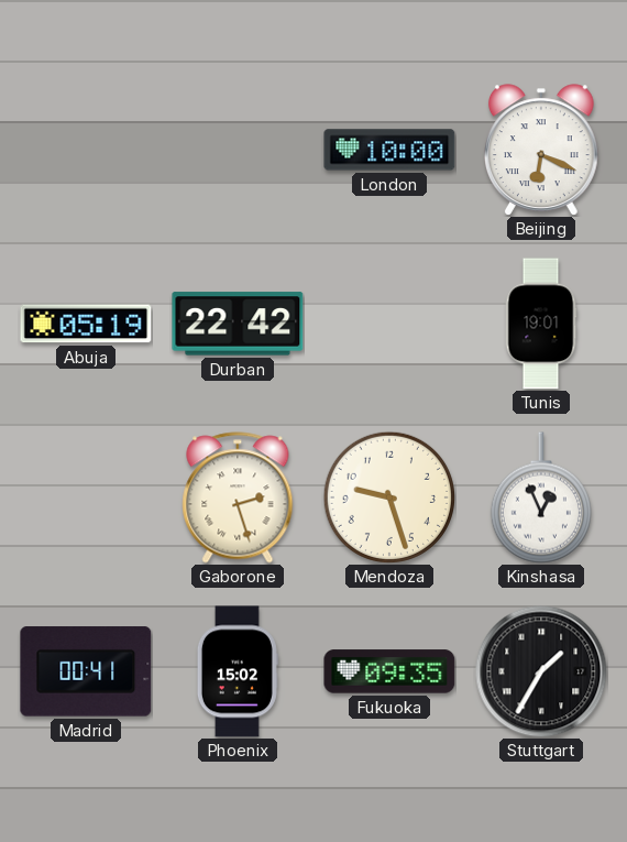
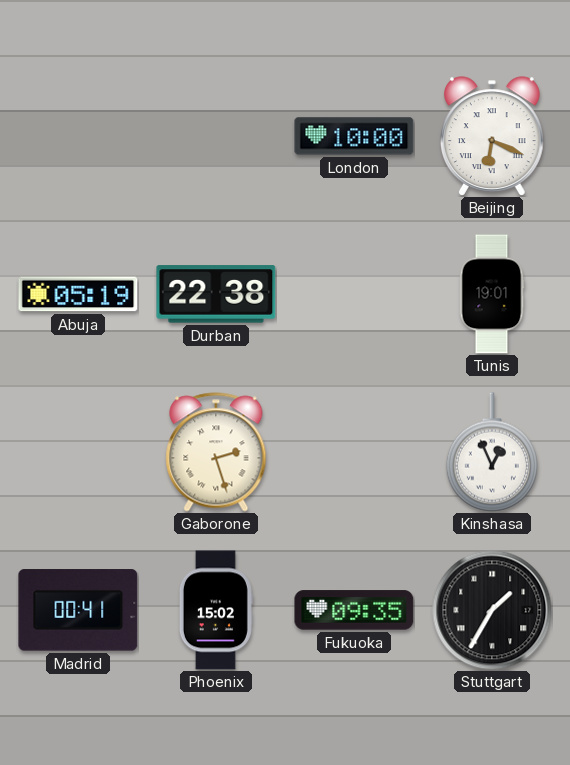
Durban: 22:42 -> 22:38 (216, 294)
Mendoza: 9:27 -> none (389, 497)
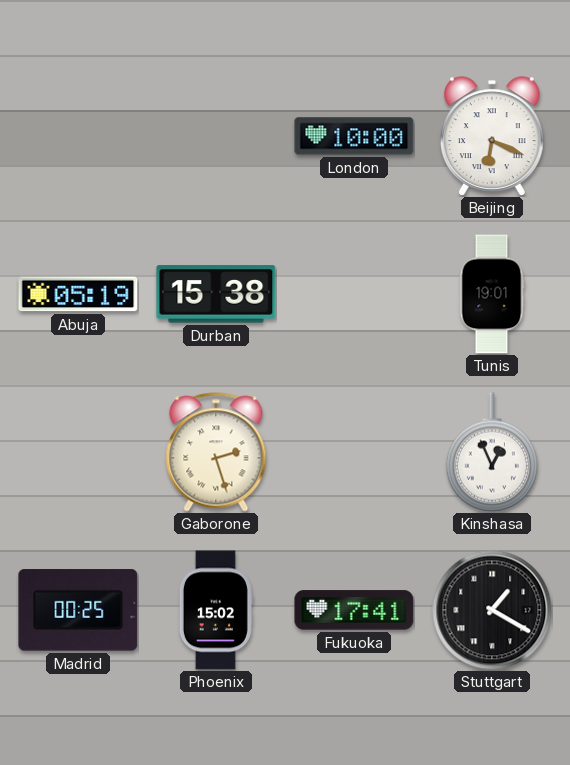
Durban: 22:38 -> 15:38 (216, 294)
Madrid: 00:41 -> 00:25 (78, 610)
Fukuoka: 09:35 -> 17:41 (354, 610)
Stuttgart: 1:35 -> 1:20 (492, 610)
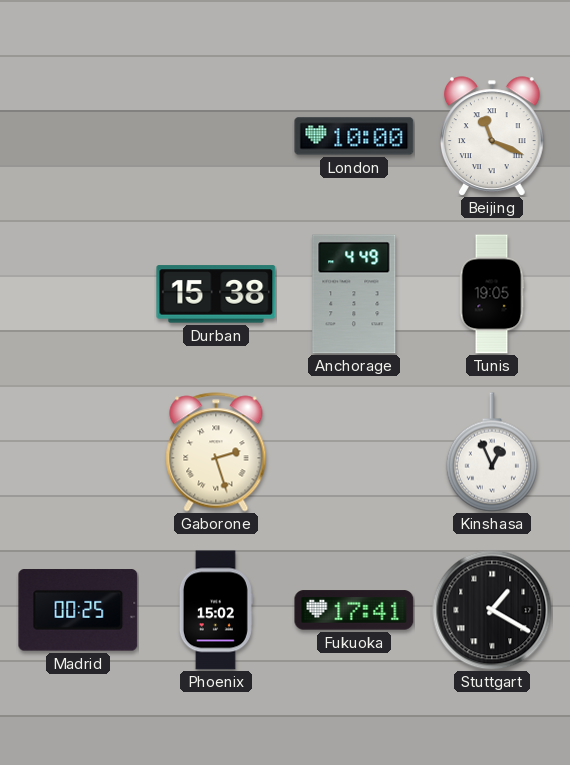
Beijing: 6:19 -> 11:19 (493, 136)
Abuja: 05:19 -> none (78, 294)
Anchorage: none -> 4:49 (354, 294)
Tunis: 19:01 -> 19:05 (492, 294)
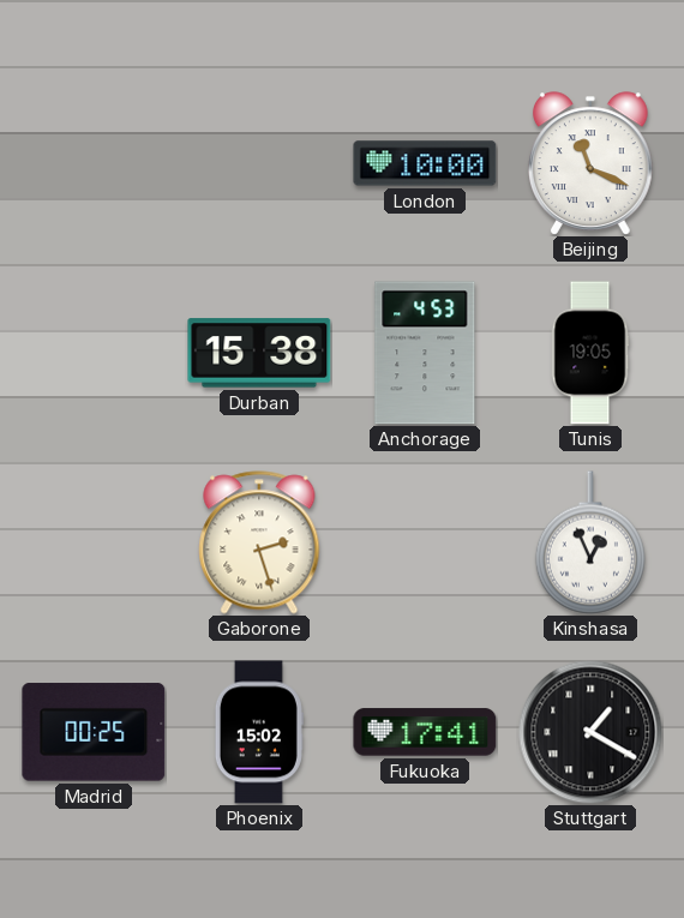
Anchorage: 4:49 -> 4:53 (425, 353)
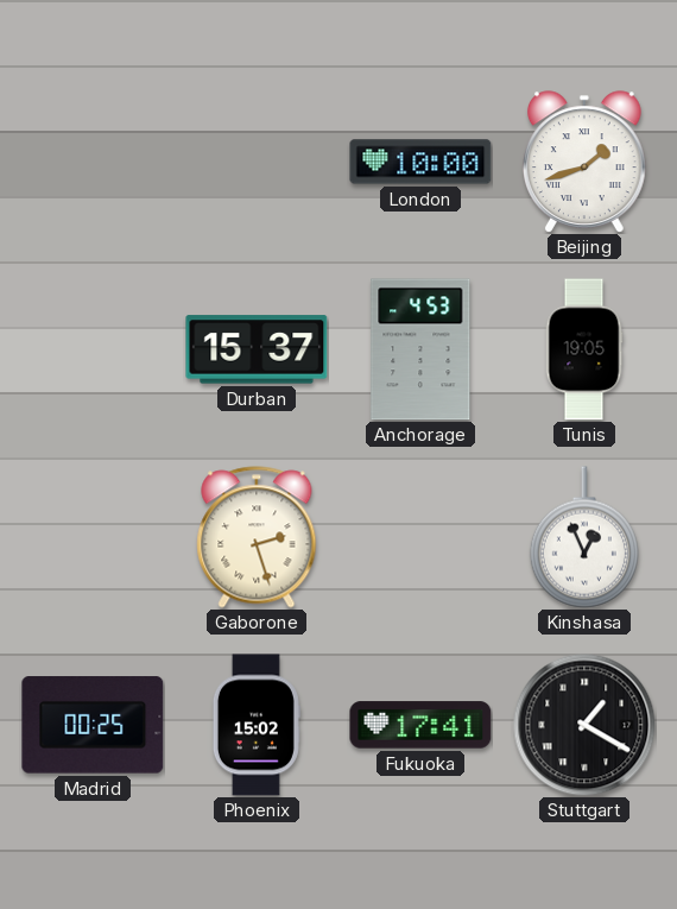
Beijing: 11:19 -> 1:42 (586, 162)
Durban: 15:38 -> 15:37 (257, 349)
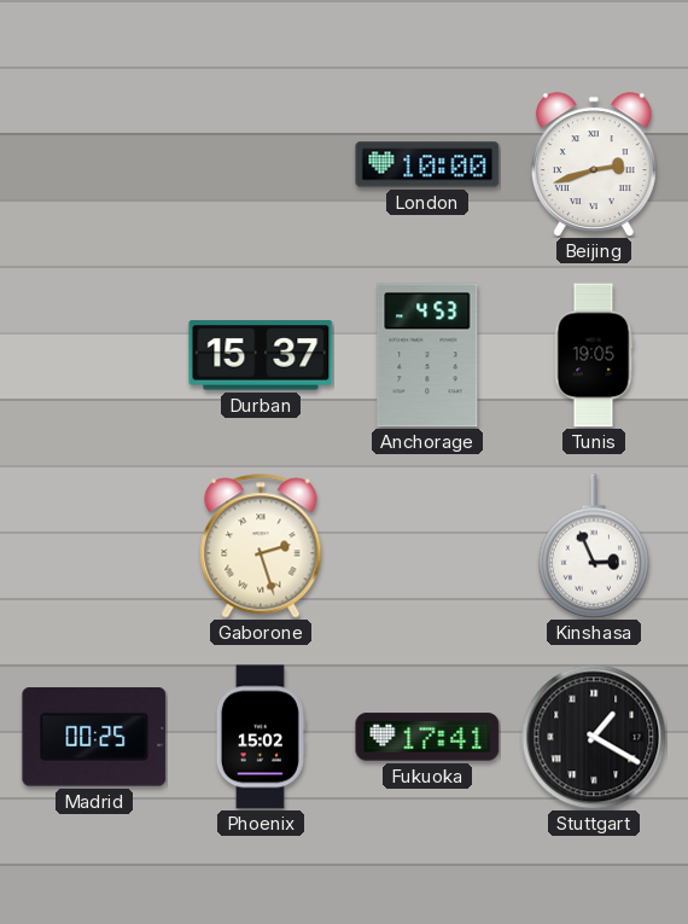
Beijing: 1:42 -> 2:42 (595, 164)
Kinshasa: 12:56 -> 2:56 (594, 546)
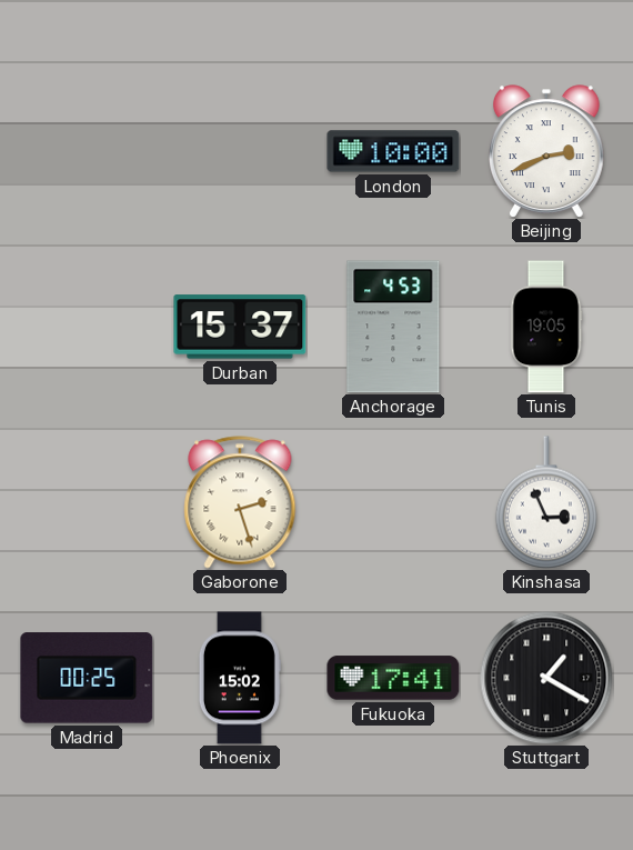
Beijing: 2:42 -> 2:41 (547, 151)
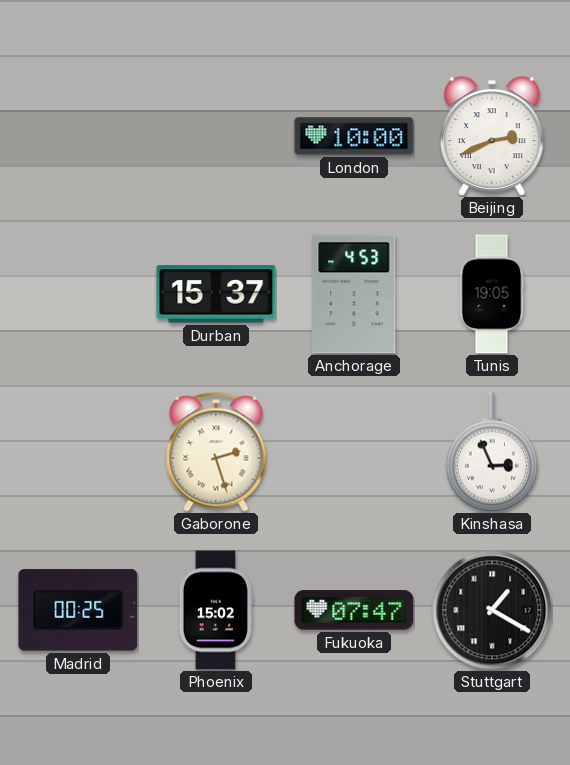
Fukuoka: 17:41 -> 07:47 (354, 610)
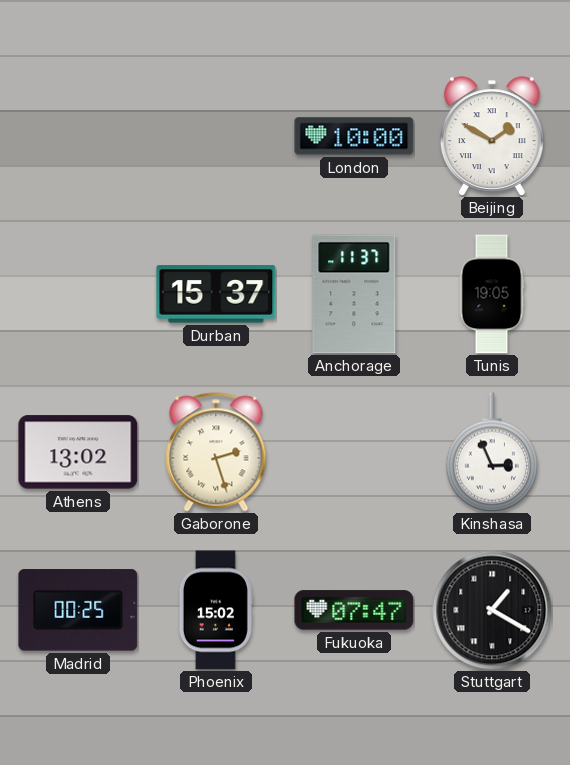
Beijing: 2:41 -> 1:50 (493, 136)
Anchorage: 4:53 -> 11:37 (354, 294)
Athens: none -> 13:02 (78, 452)
